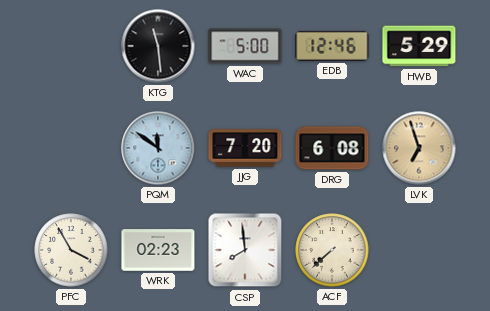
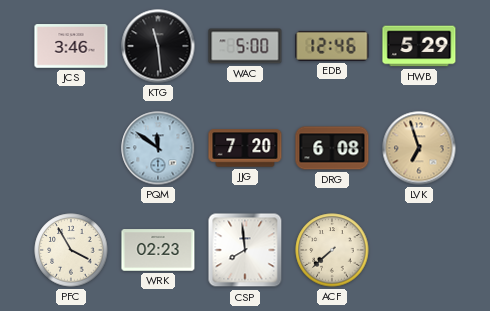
JCS: none -> 3:46 (71, 46)
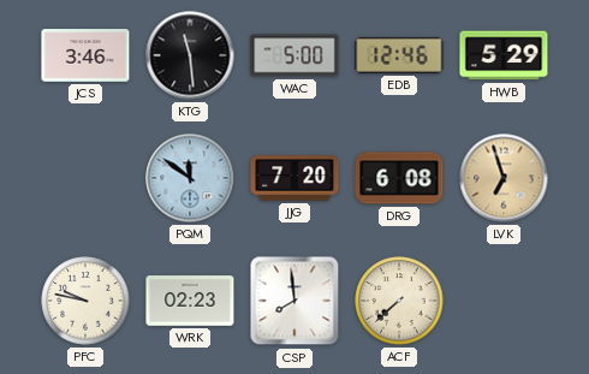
PFC: 3:55 -> 9:47 (85, 301)
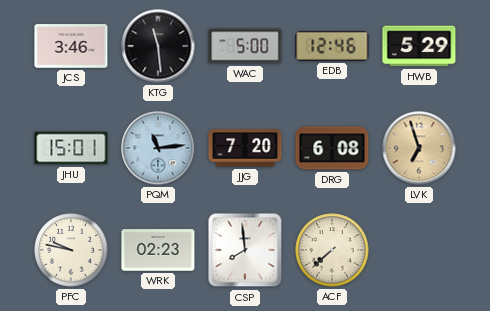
JHU: none -> 15:01 (71, 148)
PQM: 11:51 -> 11:14 (158, 148)
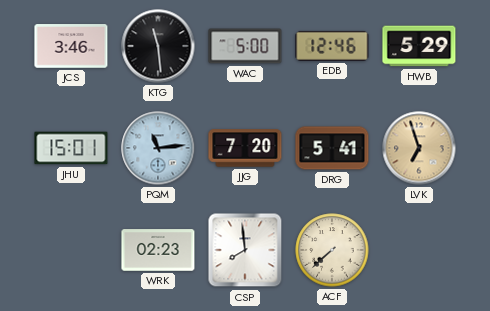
DRG: 6:08 -> 5:41 (332, 148)
PFC: 9:47 -> none (71, 250)
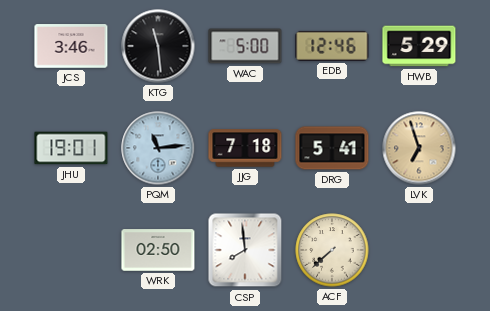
JHU: 15:01 -> 19:01 (71, 148)
JJG: 7:20 -> 7:18 (245, 148)
WRK: 02:23 -> 02:50 (158, 250)
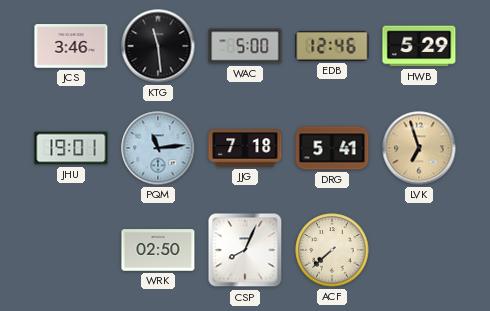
CSP: 7:59 -> 8:04 (245, 250)
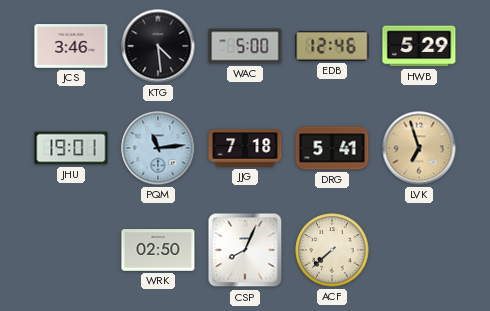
KTG: 11:29 -> 4:29 (158, 46)
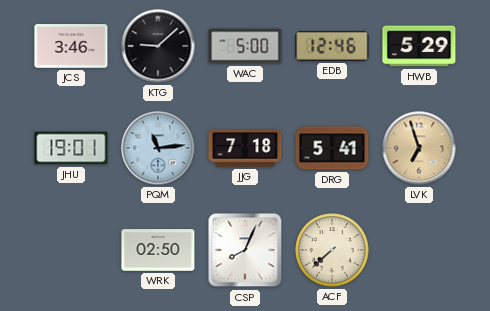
KTG: 4:29 -> 9:08 (158, 46)
